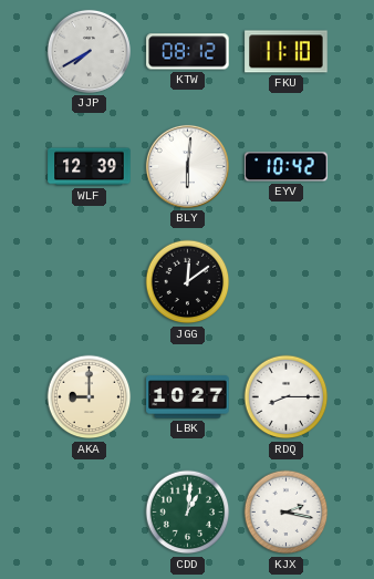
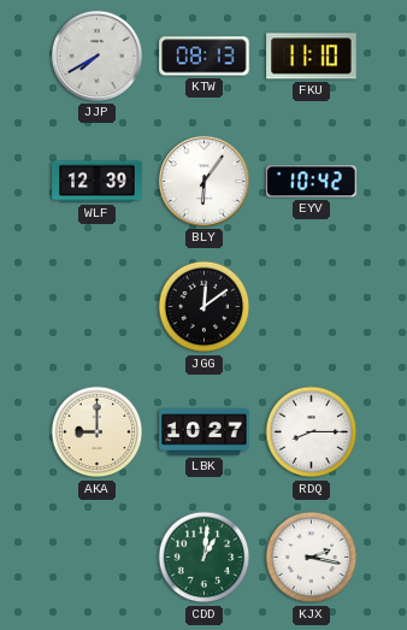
KTW: 08:12 -> 08:13 (205, 57)
BLY: 6:01 -> 6:06 (203, 181)
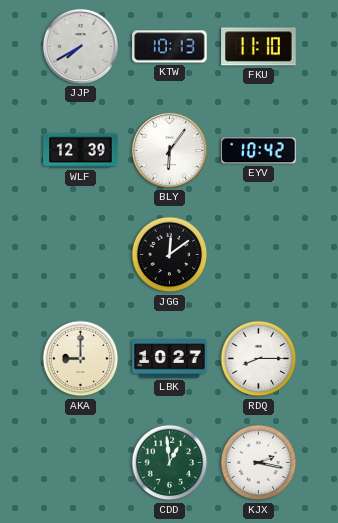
KTW: 08:13 -> 10:13 (170, 47)
CDD: 1:01 -> 12:59 (170, 463)
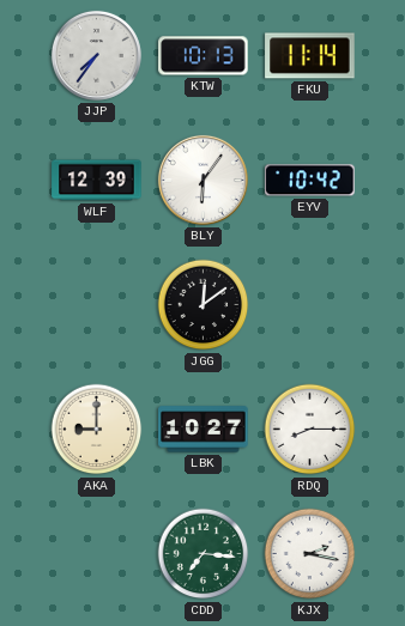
JJP: 7:40 -> 7:36 (96, 55)
FKU: 11:10 -> 11:14 (310, 56)
CDD: 12:59 -> 7:16 (204, 554)
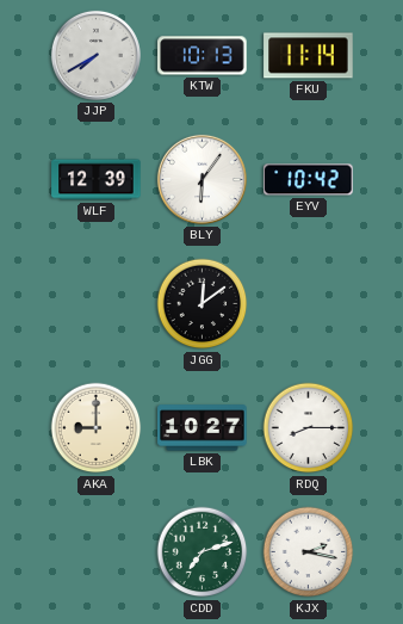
JJP: 7:36 -> 7:40 (95, 55)
CDD: 7:16 -> 7:12 (203, 552)
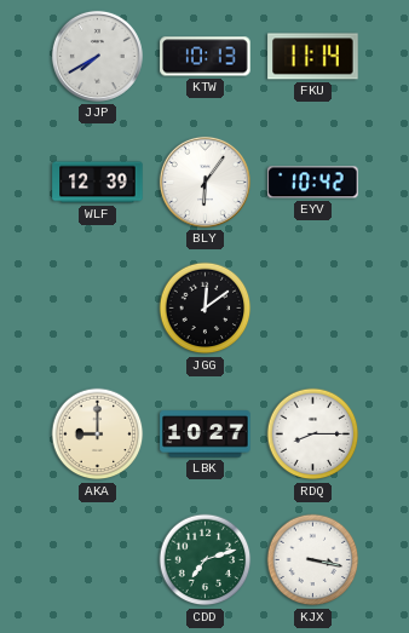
KJX: 2:17 -> 3:17 (313, 560)
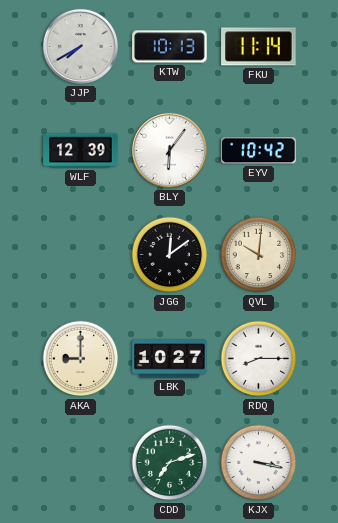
QVL: none -> 10:01 (259, 255)
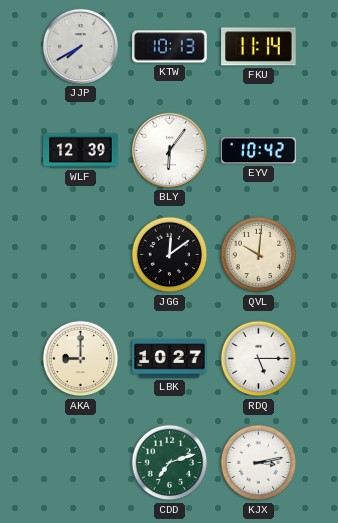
RDQ: 8:15 -> 5:15 (259, 359)
KJX: 3:17 -> 3:13 (259, 463)
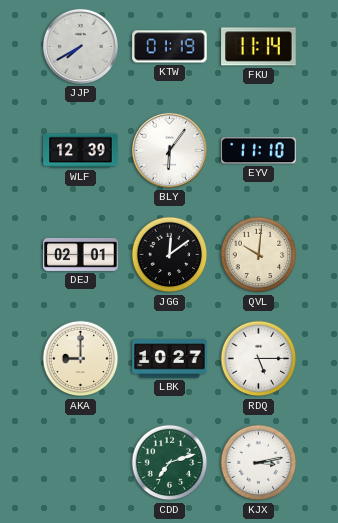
KTW: 10:13 -> 01:19 (170, 47)
EYV: 10:42 -> 11:10 (259, 151)
DEJ: none -> 02:01 (81, 254)
